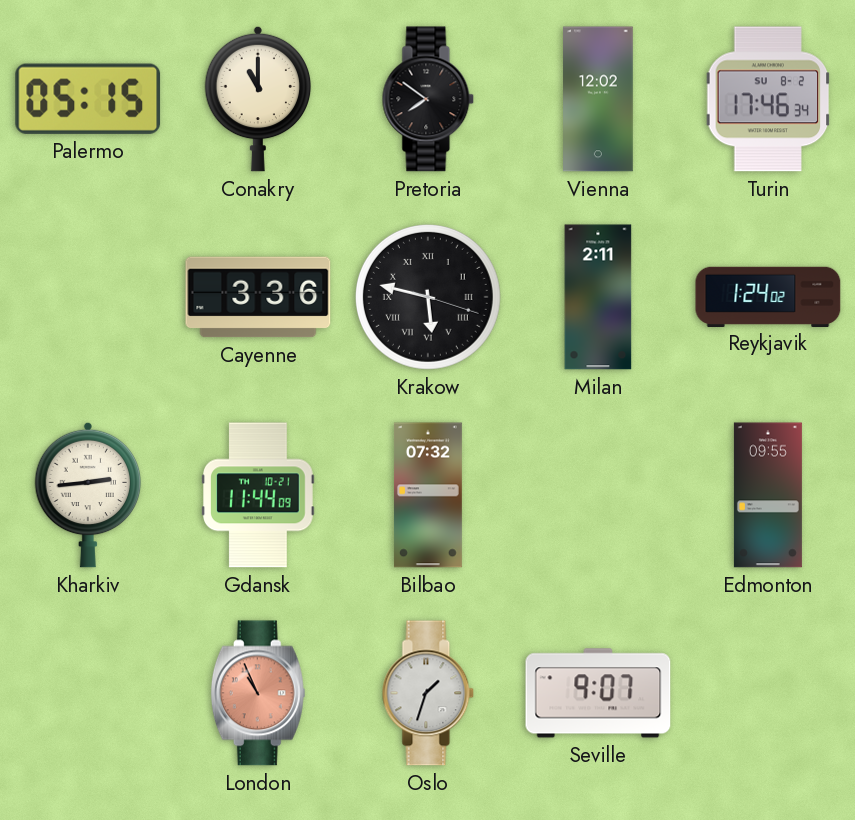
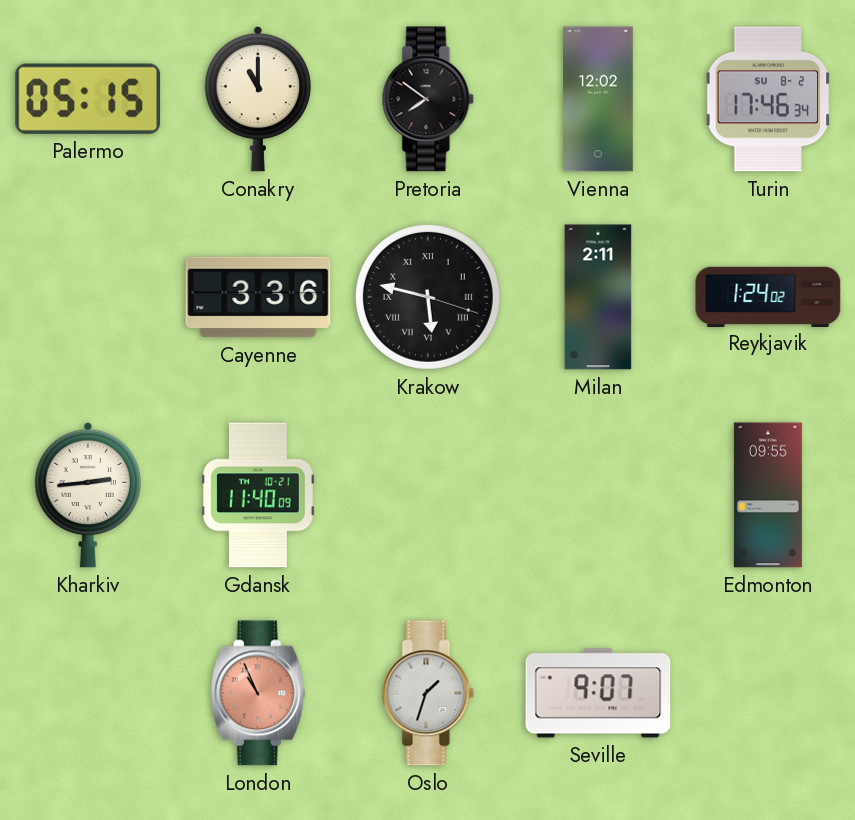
Gdansk: 11:44 -> 11:40 (259, 495)
Bilbao: 07:32 -> none (428, 495)
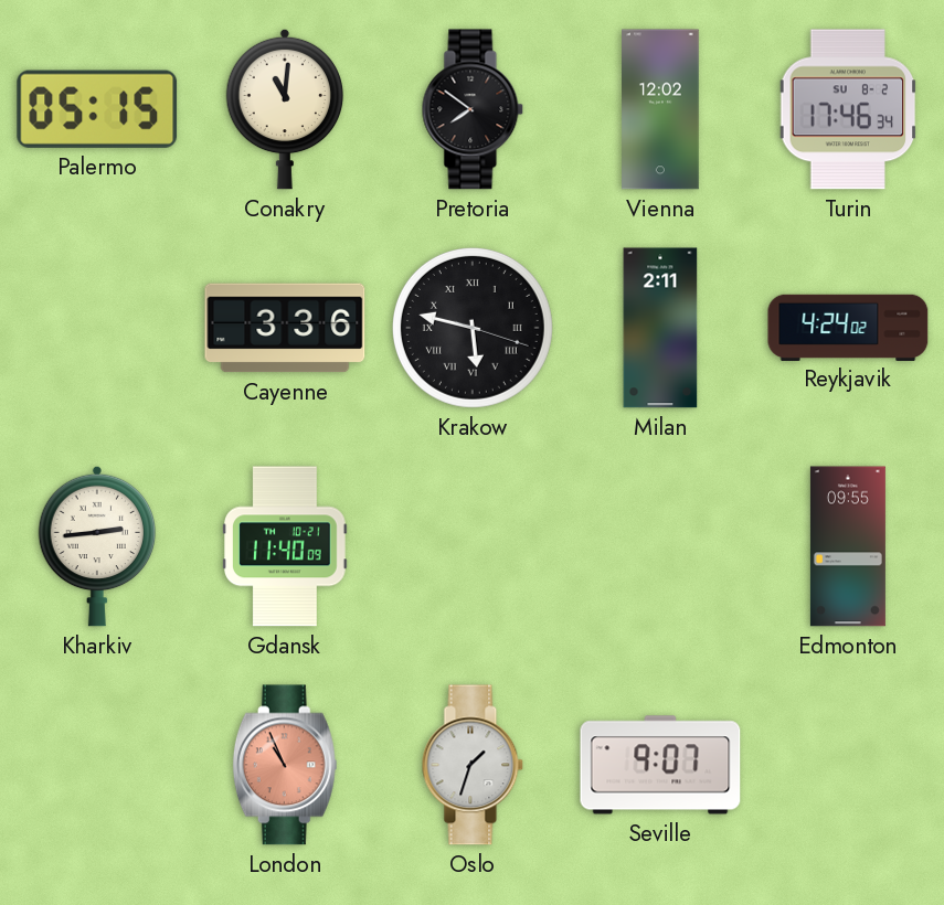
Conakry: 11:00 -> 11:01 (285, 109)
Reykjavik: 1:24 -> 4:24 (848, 327)
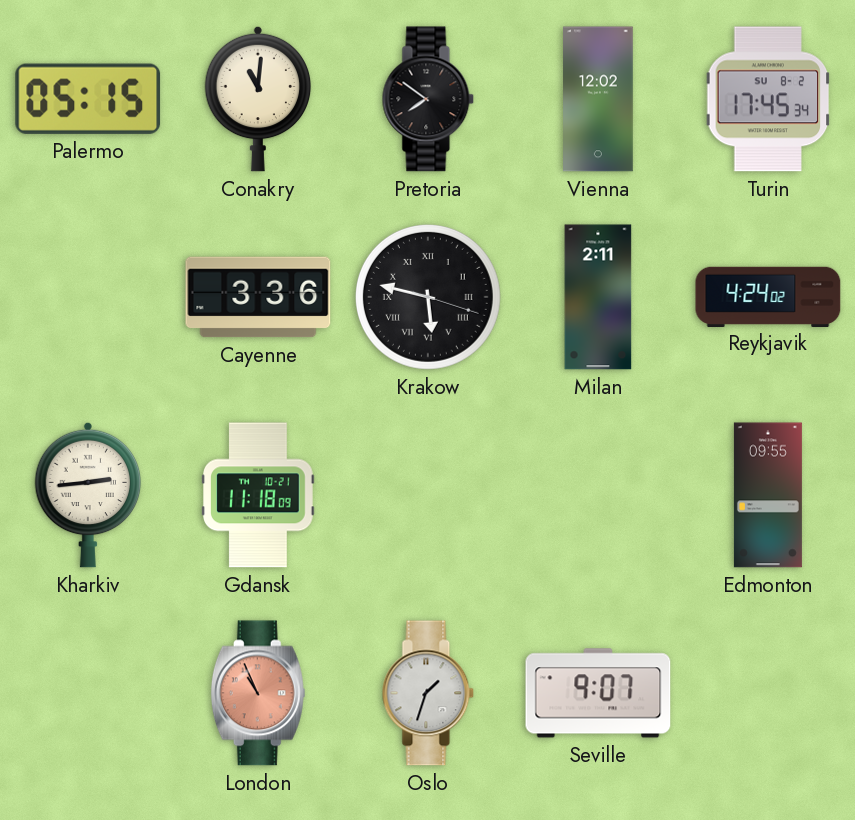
Turin: 17:46 -> 17:45 (768, 99)
Gdansk: 11:40 -> 11:18 (259, 495)
